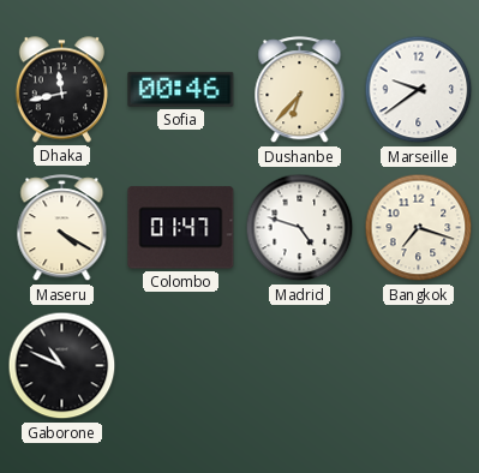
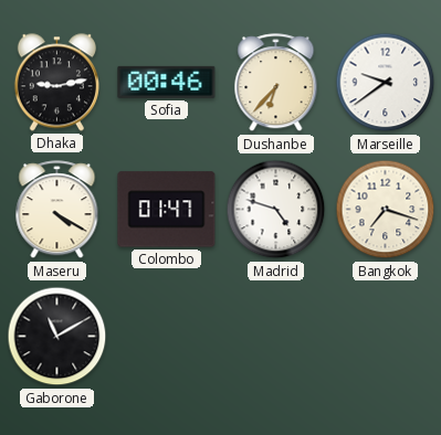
Dhaka: 11:43 -> 9:13 (56, 83)
Gaborone: 10:49 -> 11:10 (57, 337)
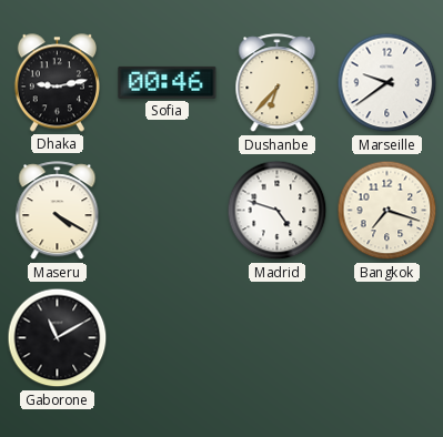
Colombo: 01:47 -> none (167, 210)
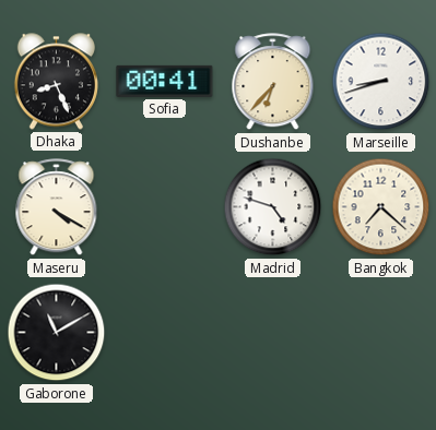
Dhaka: 9:13 -> 8:26 (56, 82)
Sofia: 00:46 -> 00:41 (165, 81)
Marseille: 9:39 -> 8:42 (381, 82)
Bangkok: 7:18 -> 7:22 (381, 207)
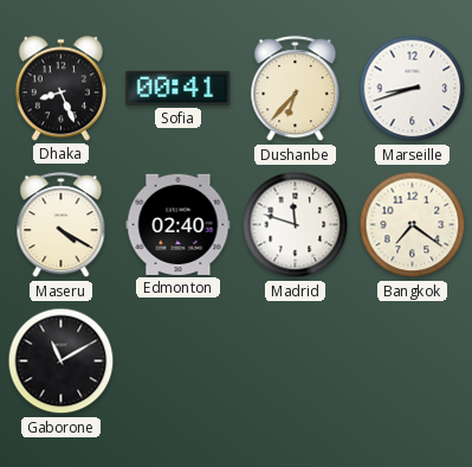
Edmonton: none -> 02:40 (179, 224)
Madrid: 4:48 -> 11:48 (296, 225)
Bangkok: 7:22 -> 7:21 (413, 225)
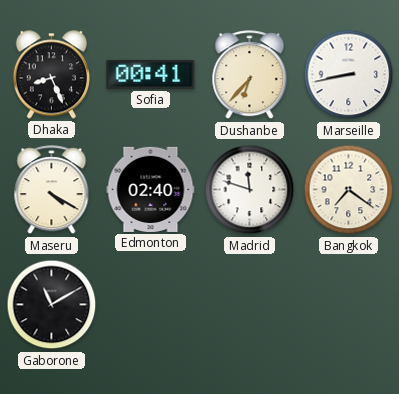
Marseille: 8:42 -> 8:43 (349, 75)
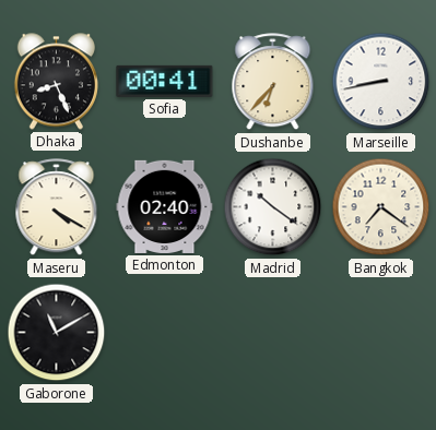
Madrid: 11:48 -> 10:21 (273, 207)
